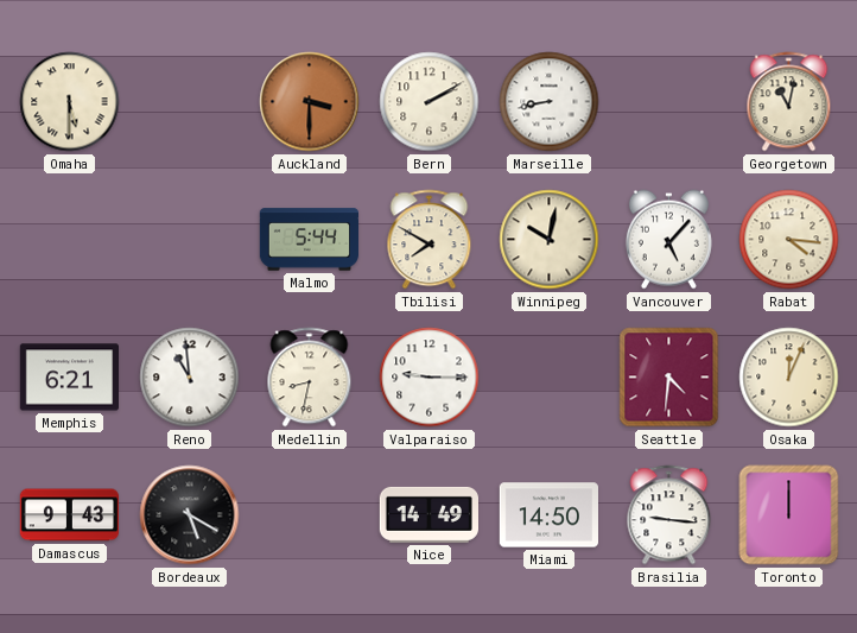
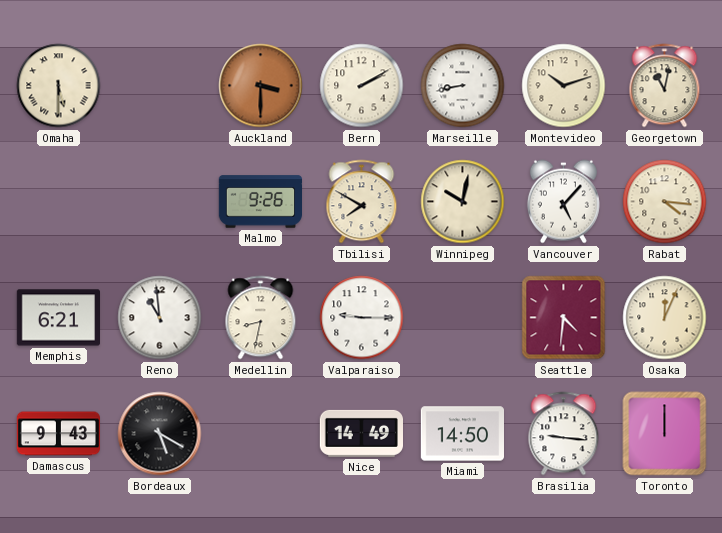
Montevideo: none -> 10:12 (564, 86)
Malmo: 5:44 -> 9:26 (260, 202)
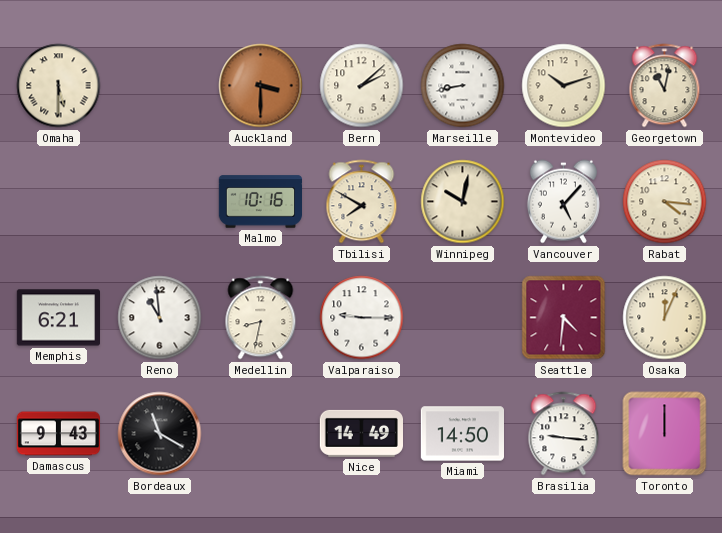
Bern: 2:10 -> 2:08 (362, 86)
Malmo: 9:26 -> 10:16 (260, 202)
Bordeaux: 5:20 -> 11:20 (160, 434)
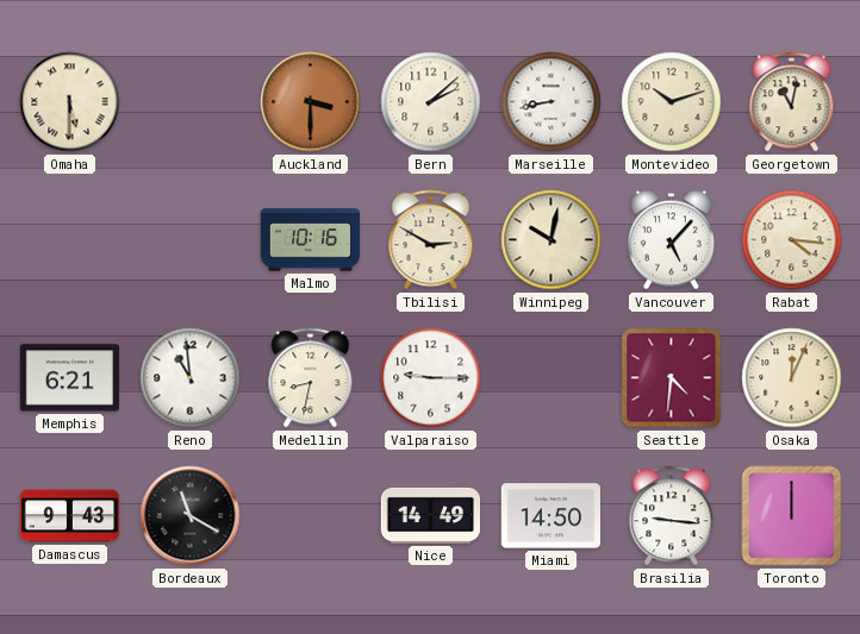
Tbilisi: 7:50 -> 2:50 (431, 240)
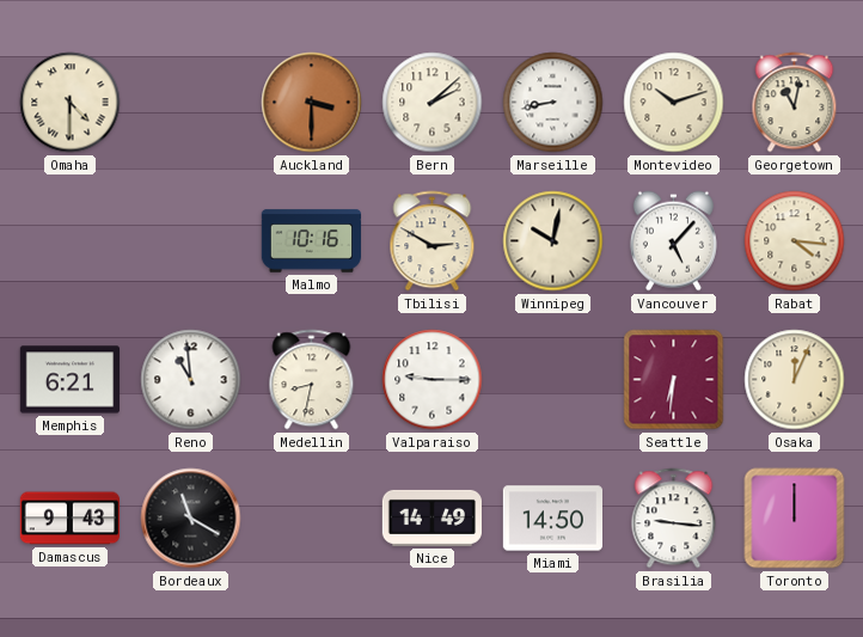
Omaha: 5:30 -> 4:30 (71, 103)
Seattle: 4:31 -> 6:31 (674, 380)
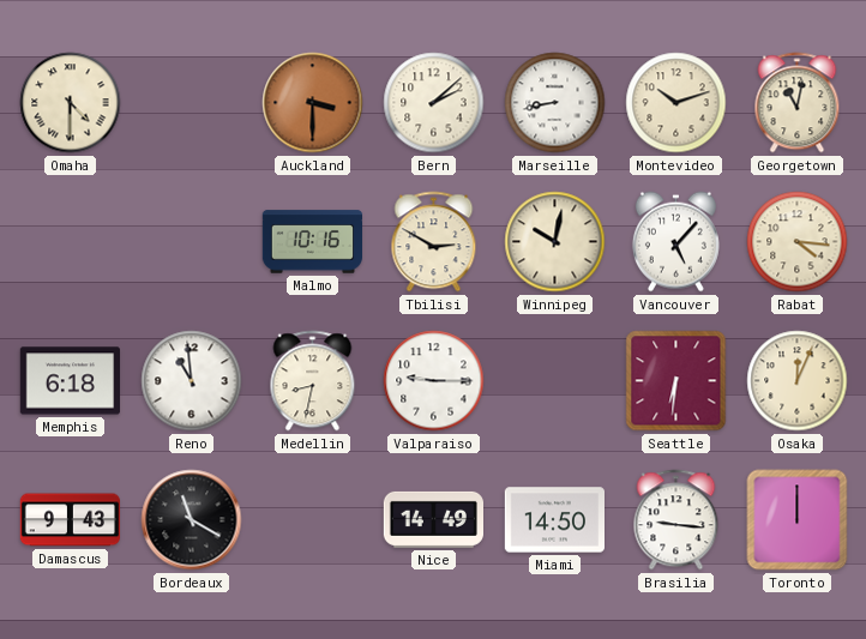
Memphis: 6:21 -> 6:18 (70, 381)
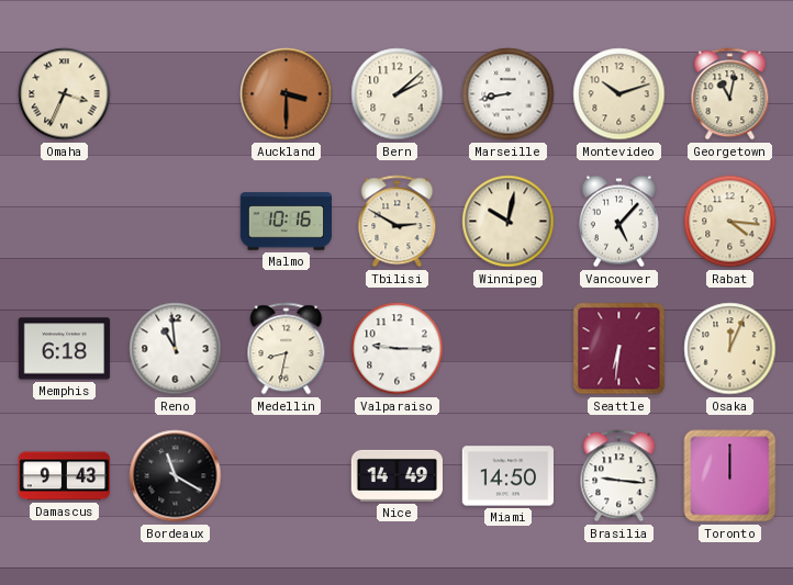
Omaha: 4:30 -> 3:34 (65, 94)
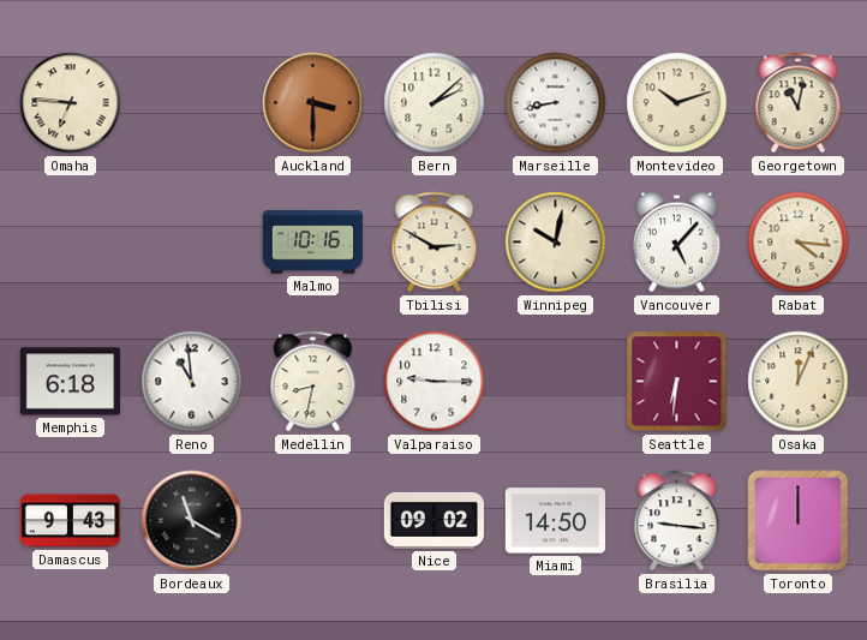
Omaha: 3:34 -> 6:46 (71, 103)
Nice: 14:49 -> 09:02 (433, 520)
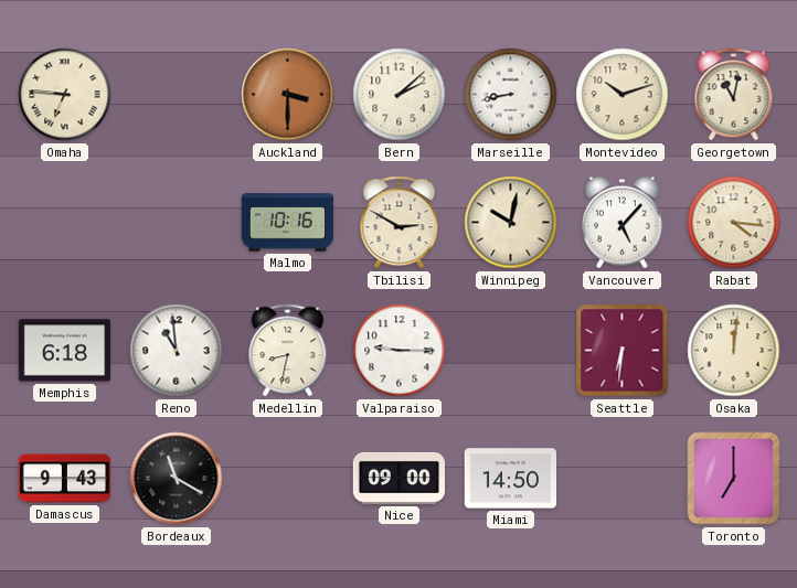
Osaka: 12:04 -> 12:01 (734, 351)
Nice: 09:02 -> 09:00 (398, 478)
Brasilia: 9:16 -> none (677, 521)
Toronto: 12:00 -> 7:00 (734, 479)
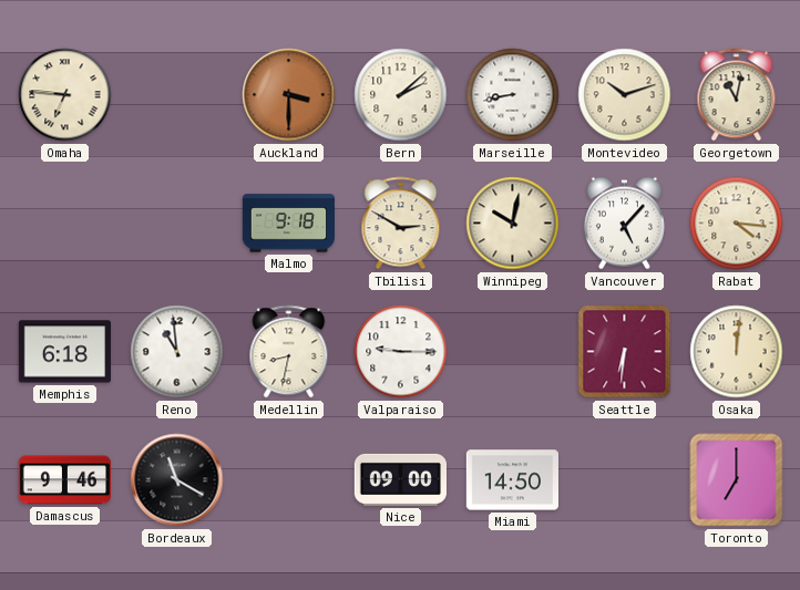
Malmo: 10:16 -> 9:18 (288, 224)
Damascus: 9:43 -> 9:46 (64, 480)
